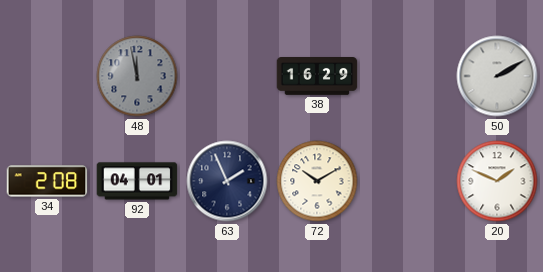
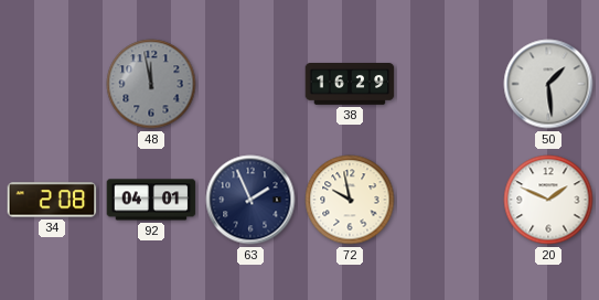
50: 2:10 -> 1:29 (548, 84)
72: 10:10 -> 9:58 (350, 200)
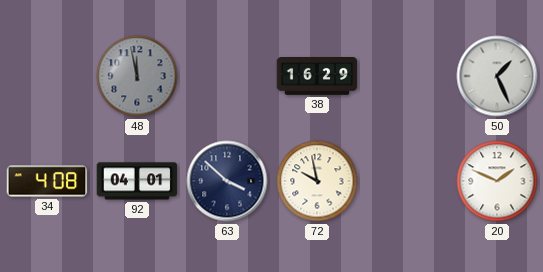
50: 1:29 -> 1:26 (497, 76)
34: 2:08 -> 4:08 (47, 181)
63: 1:56 -> 3:52 (227, 181)
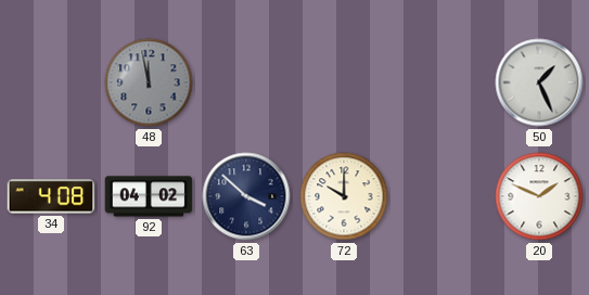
38: 16:29 -> none (317, 76)
92: 04:01 -> 04:02 (149, 196)
72: 9:58 -> 10:00 (344, 196)
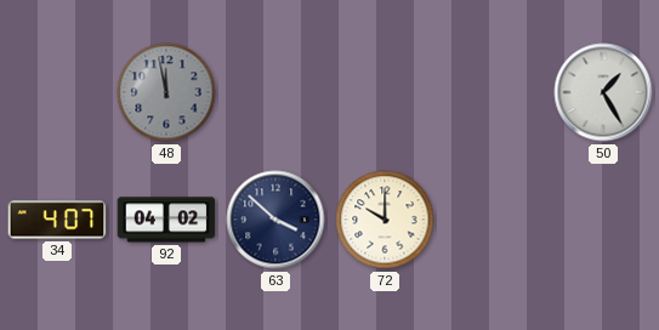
50: 1:26 -> 1:25 (603, 92)
34: 4:08 -> 4:07 (57, 220)
20: 1:49 -> none (539, 196)
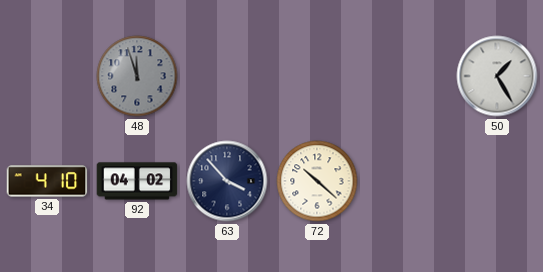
48: 11:58 -> 11:57 (137, 76)
34: 4:07 -> 4:10 (47, 181)
63: 3:52 -> 3:53 (227, 181)
72: 10:00 -> 10:22 (317, 181)
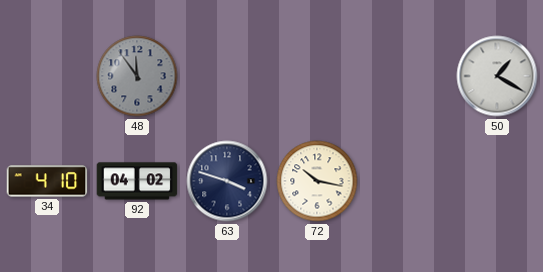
48: 11:57 -> 11:54 (137, 76)
50: 1:25 -> 1:20 (497, 76)
63: 3:53 -> 3:48 (227, 181)
72: 10:22 -> 10:17 (317, 181)
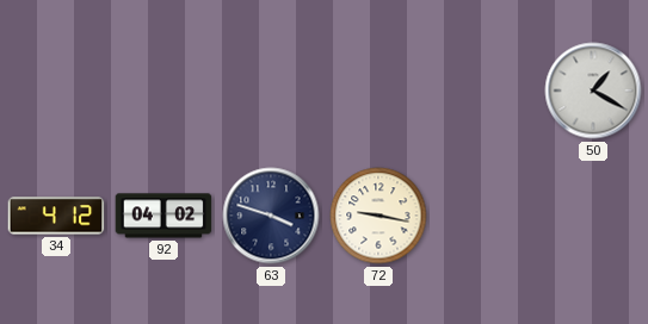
48: 11:54 -> none (137, 76)
34: 4:10 -> 4:12 (56, 216)
72: 10:17 -> 9:17 (378, 216)
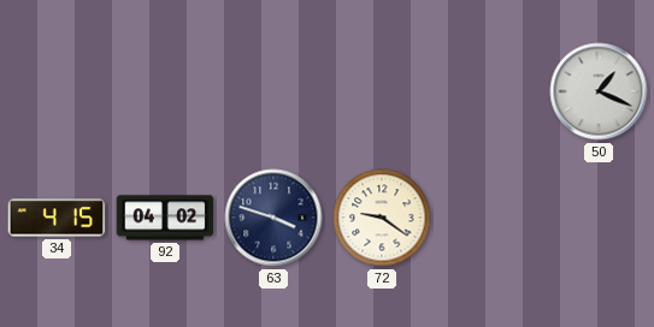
50: 1:20 -> 1:19 (599, 91)
34: 4:12 -> 4:15 (57, 218)
72: 9:17 -> 9:21 (382, 218)
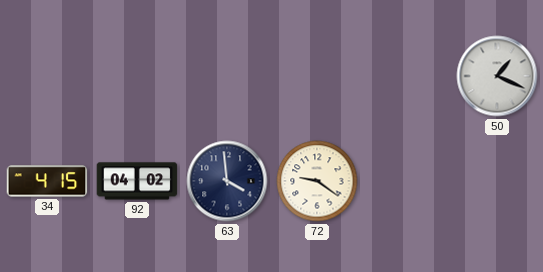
63: 3:48 -> 3:59 (227, 181)
